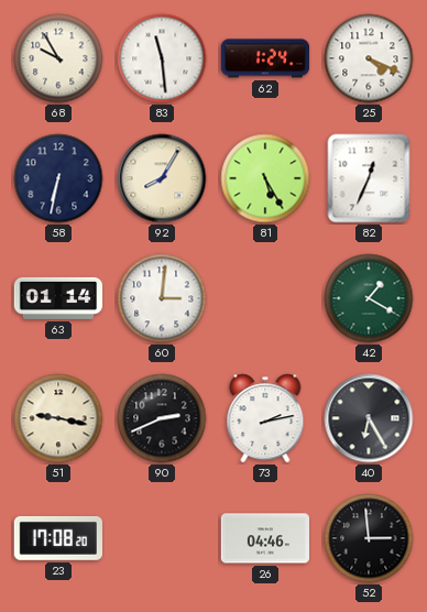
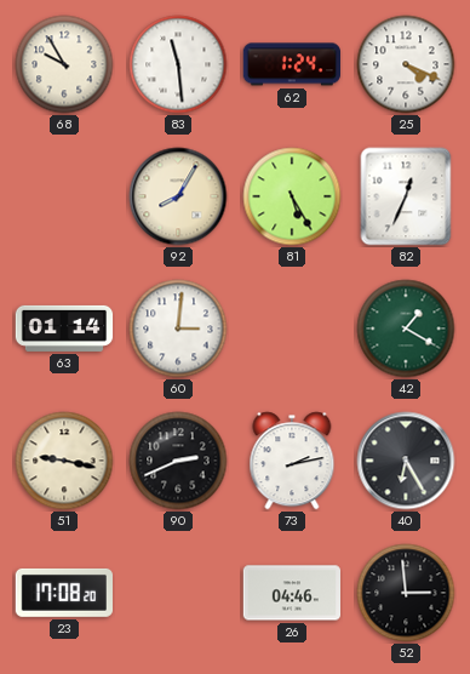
58: 6:32 -> none (58, 178)
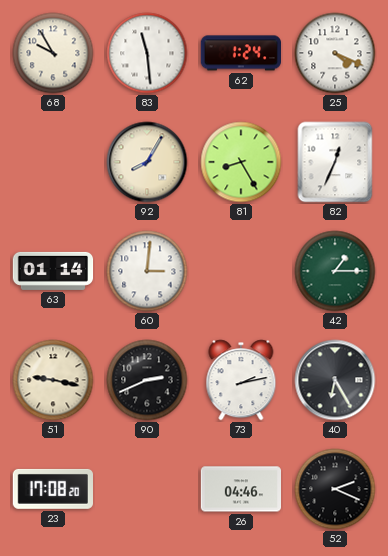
81: 5:25 -> 8:25 (241, 162)
42: 1:20 -> 1:15 (335, 271)
52: 2:59 -> 2:19 (335, 489)
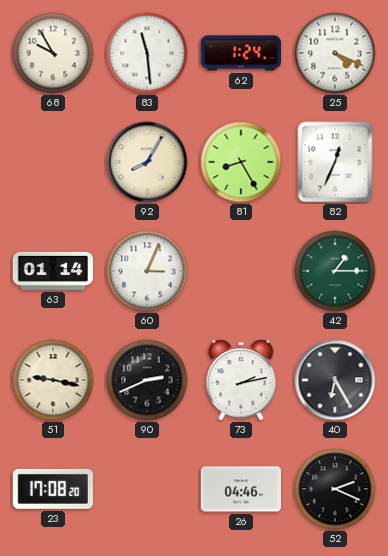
60: 3:01 -> 3:04 (147, 271)
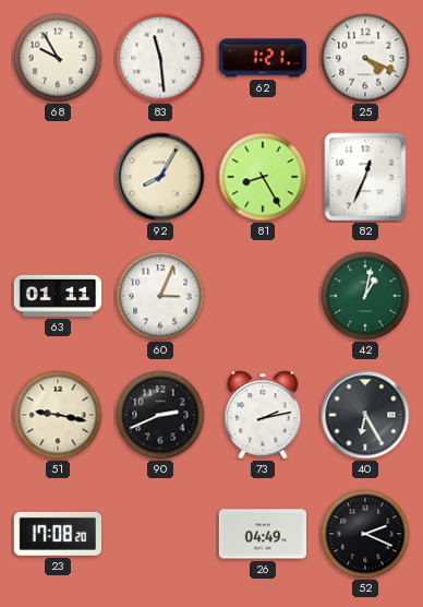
62: 1:24 -> 1:21 (262, 58)
63: 01:14 -> 01:11 (58, 296)
42: 1:15 -> 1:02 (365, 296)
26: 04:46 -> 04:49 (263, 534)
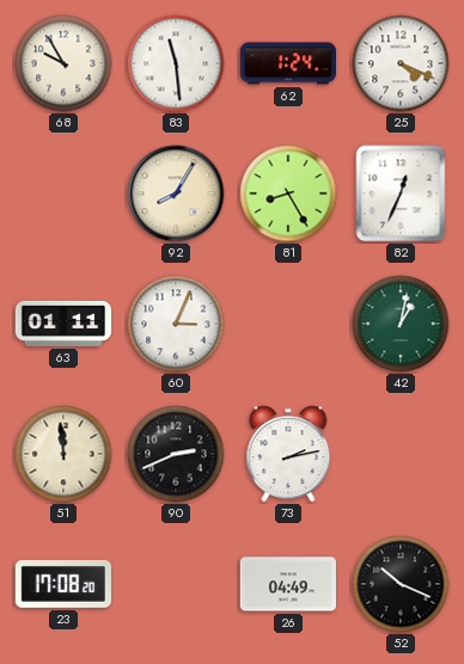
62: 1:21 -> 1:24 (287, 63)
51: 9:17 -> 11:59 (63, 454)
40: 6:25 -> none (365, 415)
52: 2:19 -> 10:19 (401, 584)
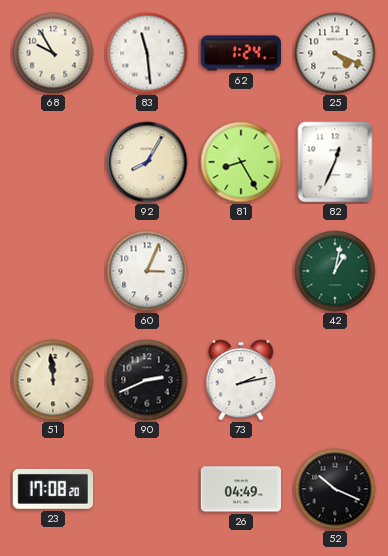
63: 01:11 -> none (63, 324)
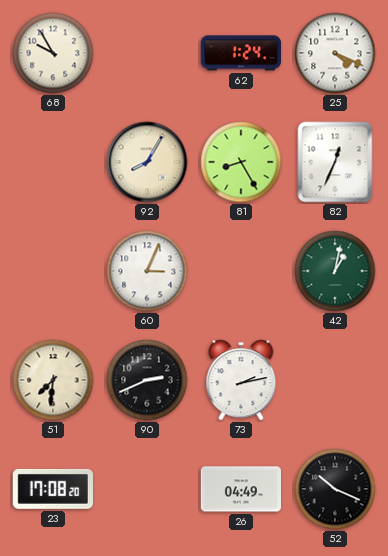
83: 11:29 -> none (147, 53)
51: 11:59 -> 7:31 (53, 380)
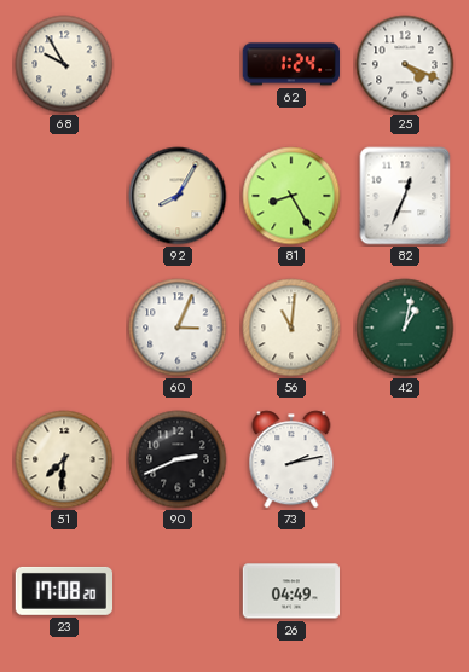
56: none -> 11:01 (291, 328)
52: 10:19 -> none (335, 489)
